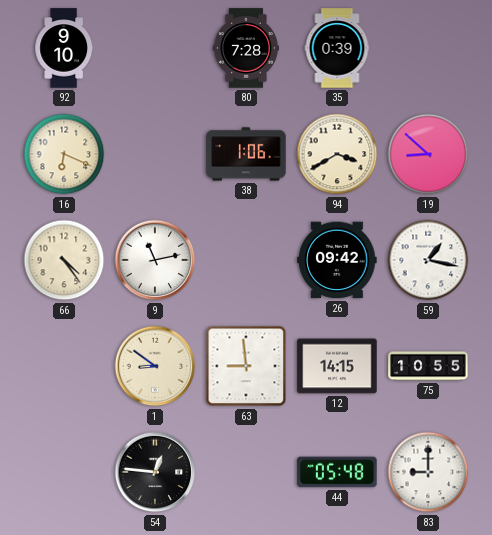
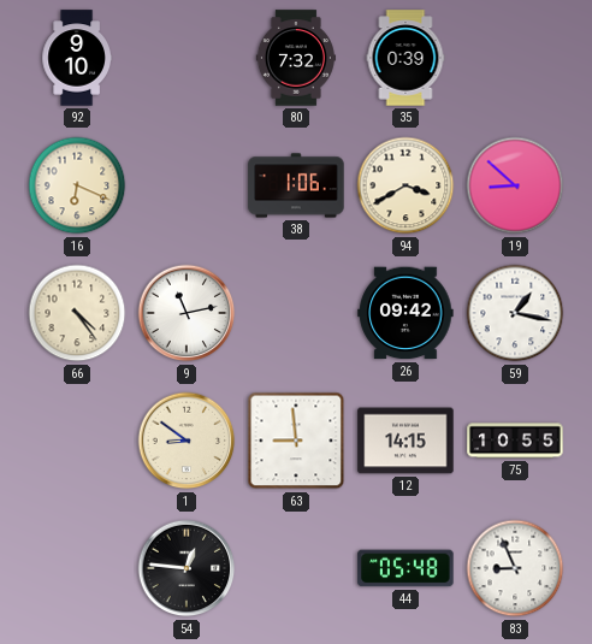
80: 7:28 -> 7:32 (296, 58)
83: 9:00 -> 8:56 (515, 568)
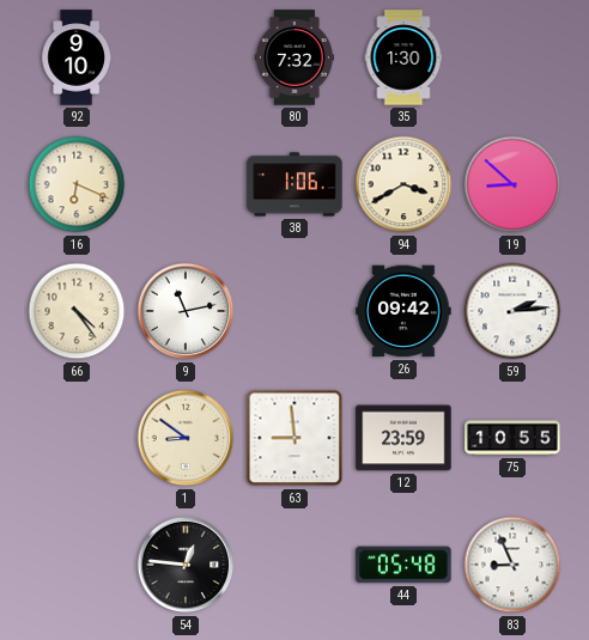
35: 0:39 -> 1:30 (403, 57)
59: 1:17 -> 2:14 (512, 311)
12: 14:15 -> 23:59 (403, 438)
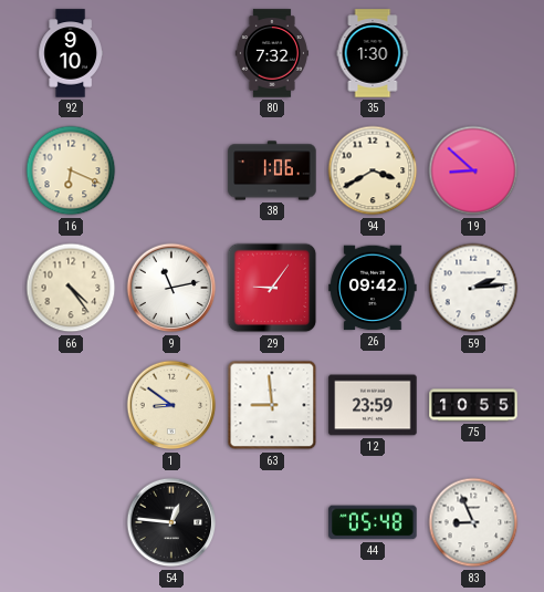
29: none -> 9:06 (272, 288)
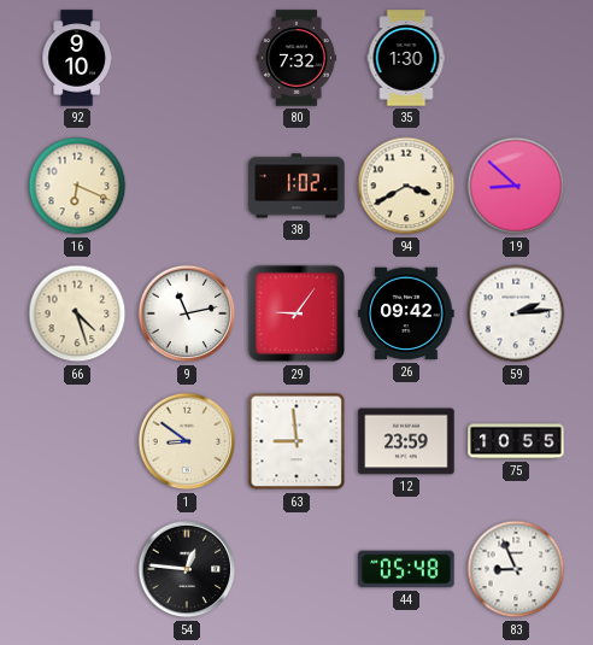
38: 1:06 -> 1:02 (296, 186)
66: 4:24 -> 4:27 (77, 313)
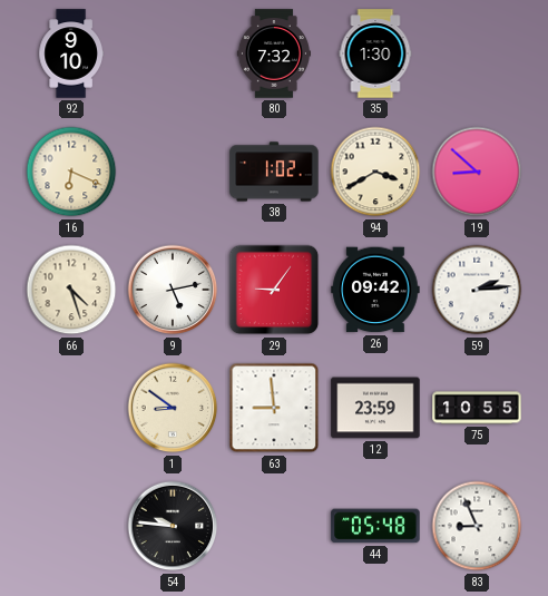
9: 11:13 -> 5:13 (173, 290)
54: 12:46 -> 9:46 (173, 526)
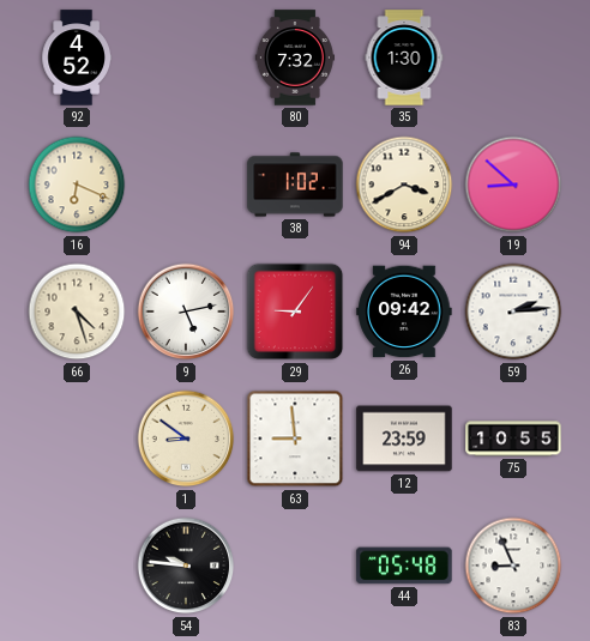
92: 9:10 -> 4:52 (77, 58)
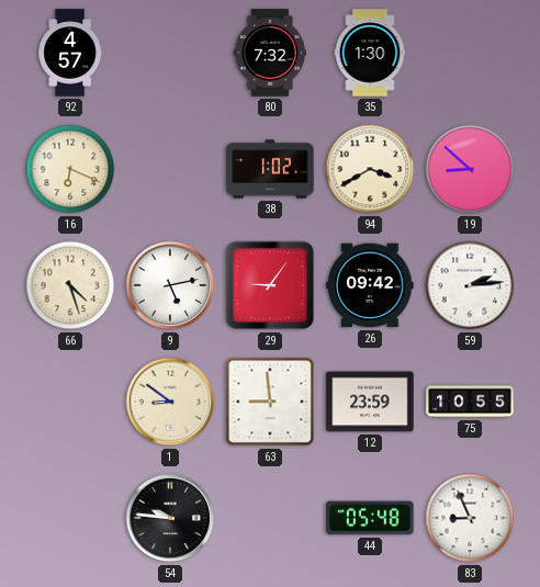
92: 4:52 -> 4:57 (70, 53)
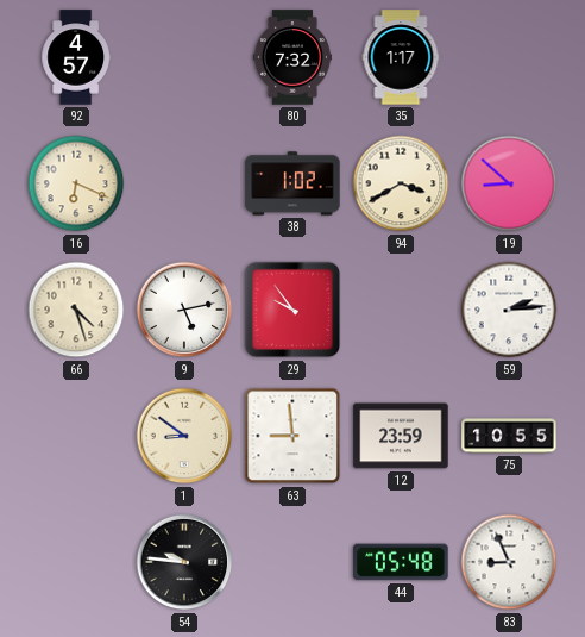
35: 1:30 -> 1:17 (401, 57)
29: 9:06 -> 9:54 (292, 310)
26: 09:42 -> none (370, 285)
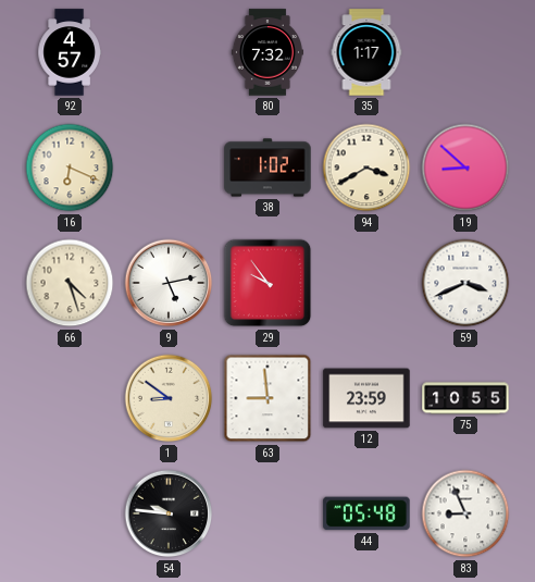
59: 2:14 -> 3:41 (465, 283)
